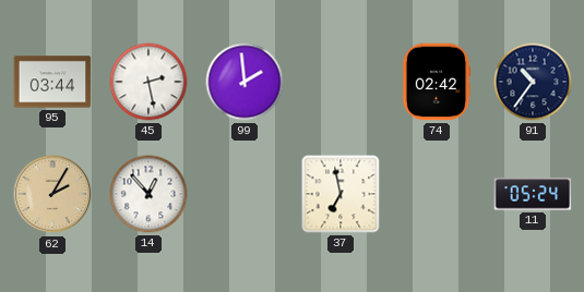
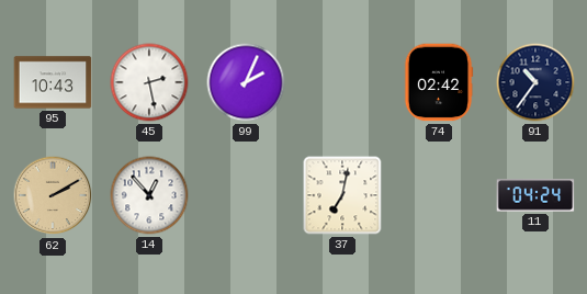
95: 03:44 -> 10:43 (53, 82)
99: 1:59 -> 2:04 (246, 82)
62: 2:05 -> 2:10 (53, 195)
37: 6:58 -> 7:02 (342, 195)
11: 05:24 -> 04:24 (535, 195)
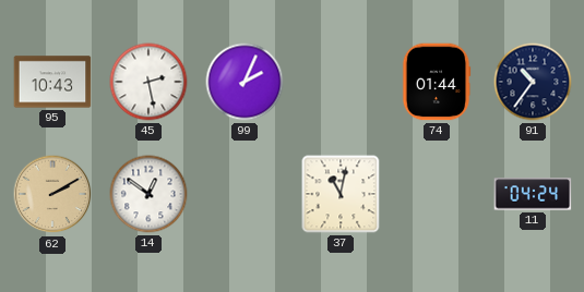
74: 02:42 -> 01:44 (437, 82)
14: 12:53 -> 12:51 (148, 194)
37: 7:02 -> 11:02 (341, 194)
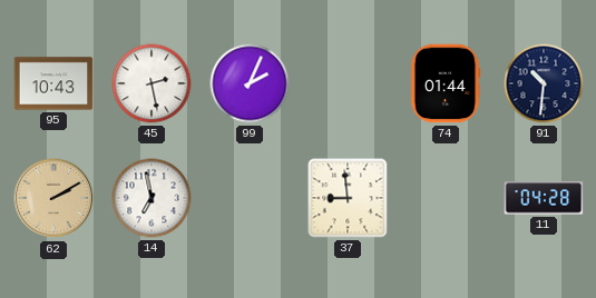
91: 10:36 -> 10:31 (544, 83)
14: 12:51 -> 6:58 (152, 198)
37: 11:02 -> 8:59 (348, 198)
11: 04:24 -> 04:28 (544, 198)
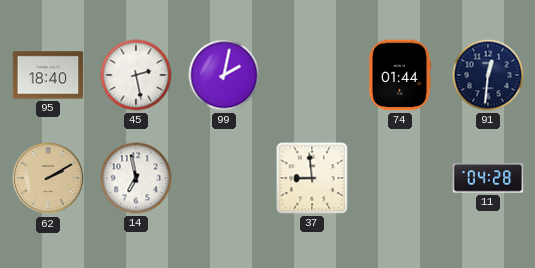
95: 10:43 -> 18:40 (48, 75)
99: 2:04 -> 2:02 (224, 75)
91: 10:31 -> 12:31 (488, 75)
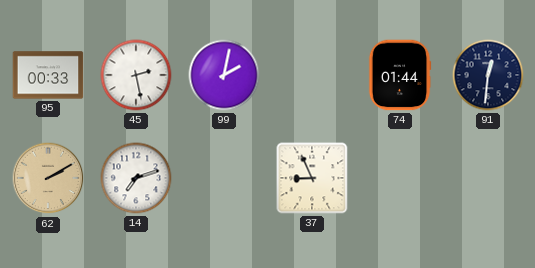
95: 18:40 -> 00:33 (48, 75)
14: 6:58 -> 7:12 (136, 178)
37: 8:59 -> 8:56 (312, 178)
11: 04:28 -> none (488, 178)
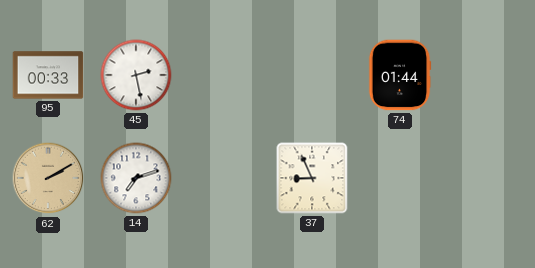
99: 2:02 -> none (224, 75)
91: 12:31 -> none (488, 75)
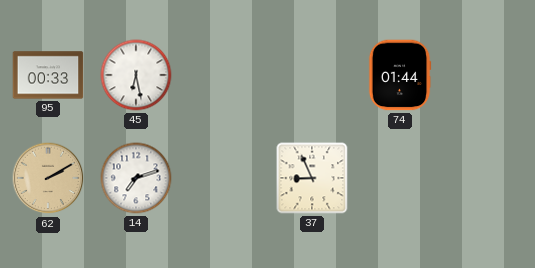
45: 2:28 -> 6:28 (136, 75)
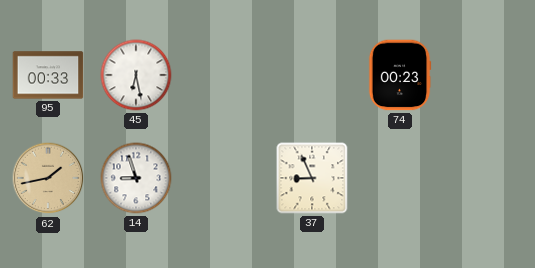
74: 01:44 -> 00:23 (400, 75)
62: 2:10 -> 1:43 (48, 178)
14: 7:12 -> 8:57 (136, 178)
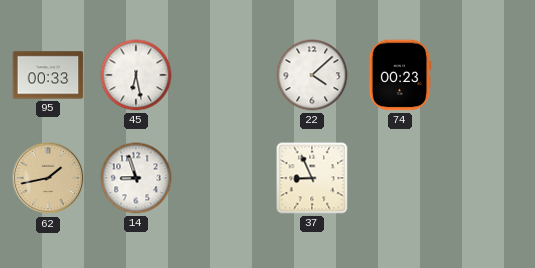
22: none -> 4:08 (312, 75)
